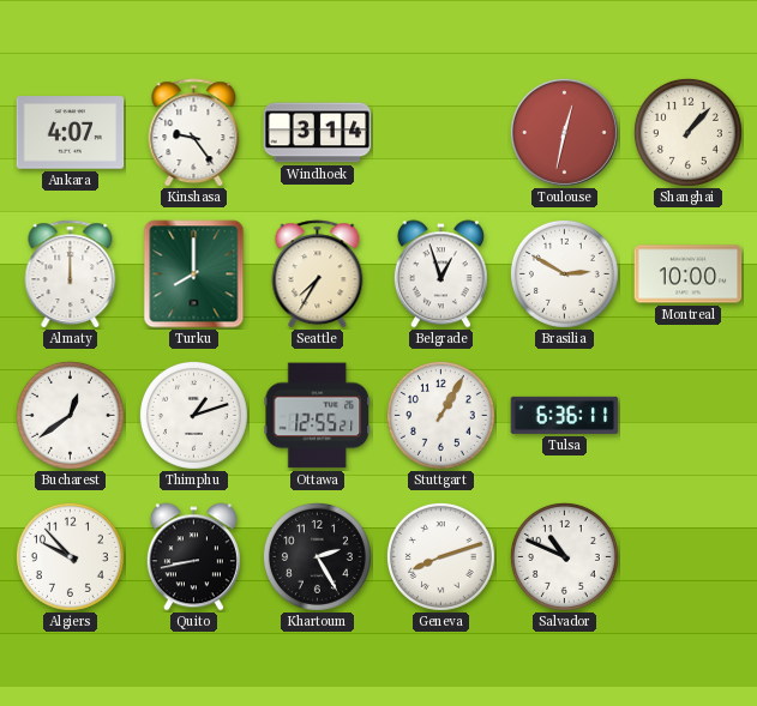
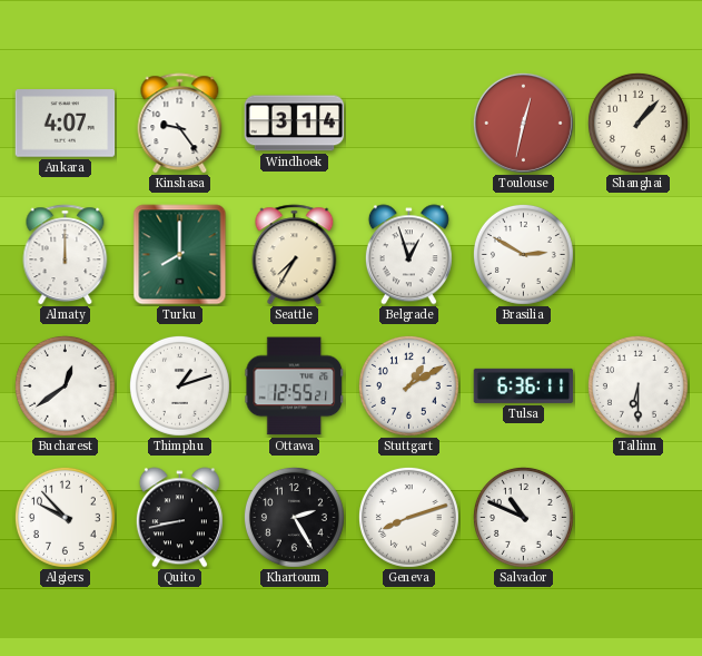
Montreal: 10:00 -> none (689, 274)
Stuttgart: 1:05 -> 1:10 (408, 385)
Tallinn: none -> 6:30 (637, 385)
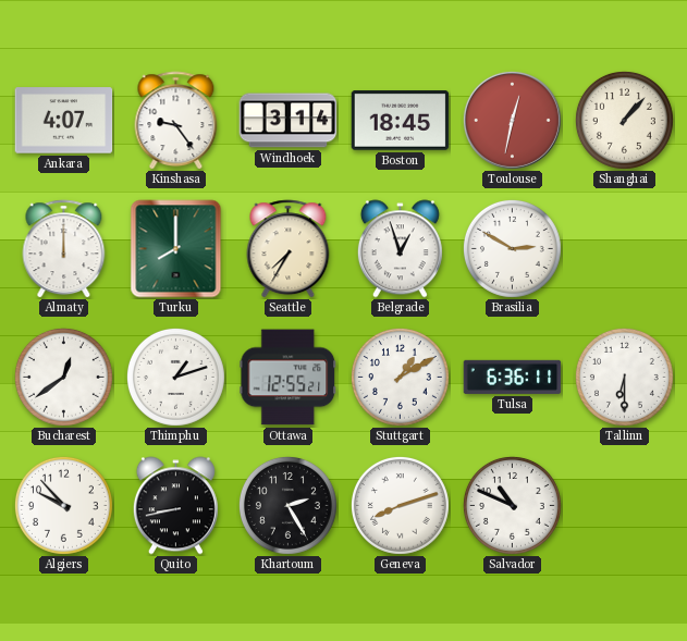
Boston: none -> 18:45 (401, 121)
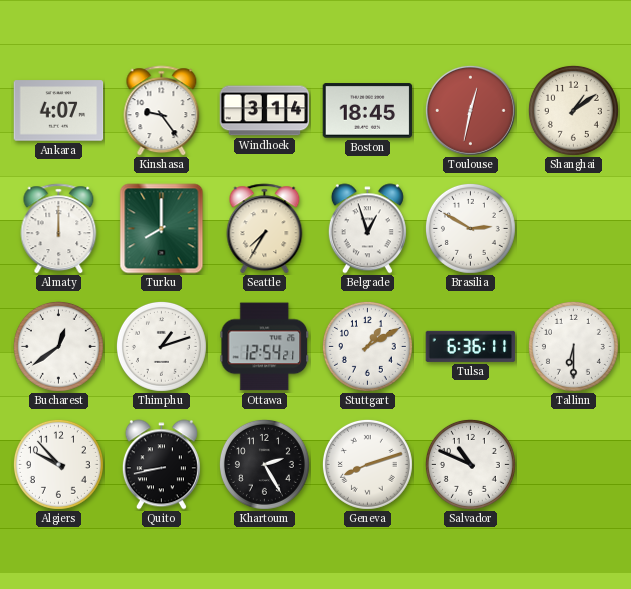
Shanghai: 1:07 -> 1:09 (573, 110)
Ottawa: 12:55 -> 12:54 (265, 347)
